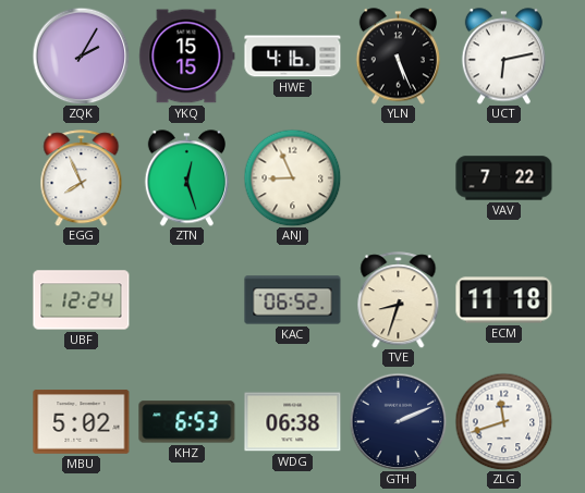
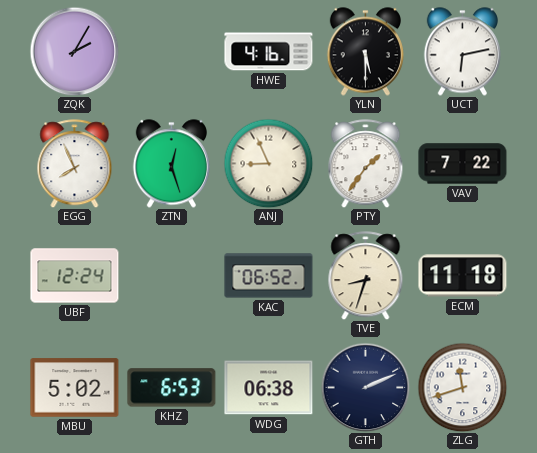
YKQ: 15:15 -> none (187, 57)
YLN: 5:26 -> 5:30 (365, 52)
PTY: none -> 1:36 (366, 164)
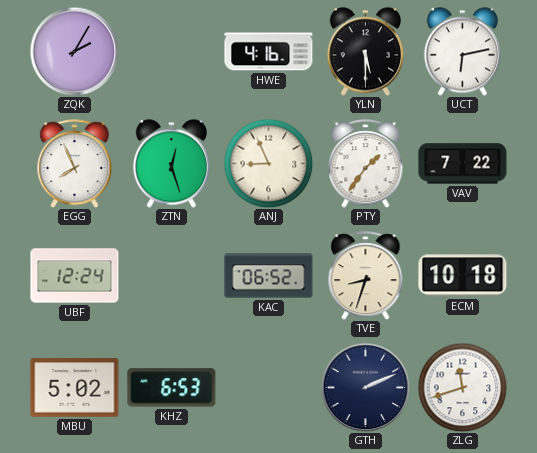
ECM: 11:18 -> 10:18 (463, 276)
WDG: 06:38 -> none (269, 388)
